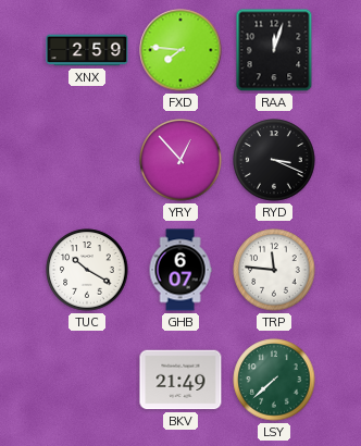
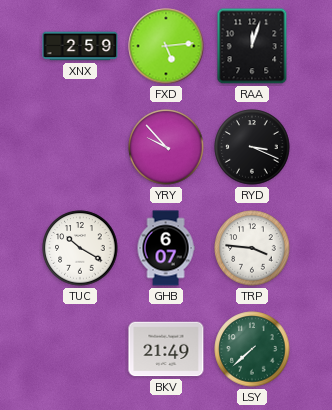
FXD: 7:46 -> 5:14 (166, 46)
YRY: 12:53 -> 9:53 (166, 147)
TRP: 11:46 -> 3:46 (252, 248)
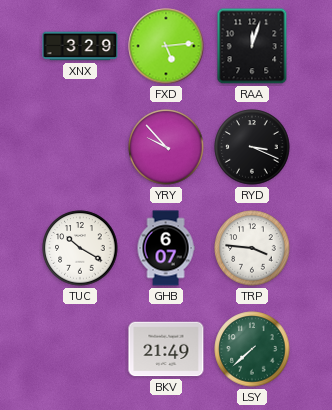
XNX: 2:59 -> 3:29 (80, 46)
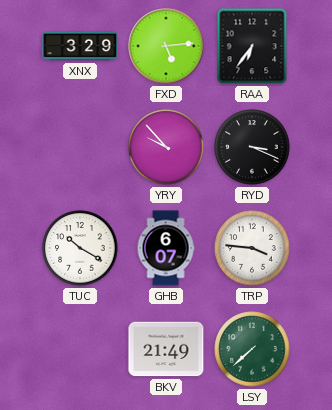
RAA: 12:03 -> 6:36 (252, 46)
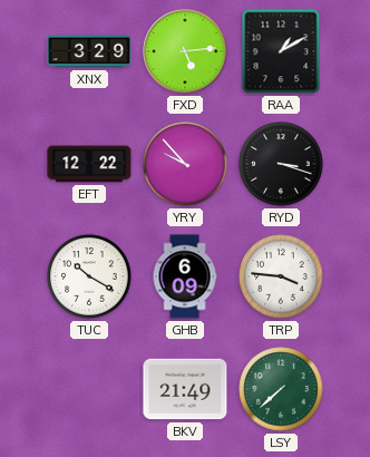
RAA: 6:36 -> 1:10 (281, 51)
EFT: none -> 12:22 (89, 164)
RYD: 3:19 -> 3:18 (281, 164)
GHB: 6:07 -> 6:09 (185, 276)
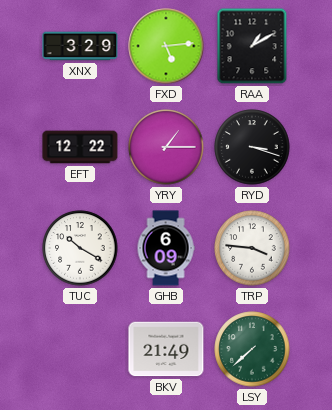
YRY: 9:53 -> 1:15 (166, 147)
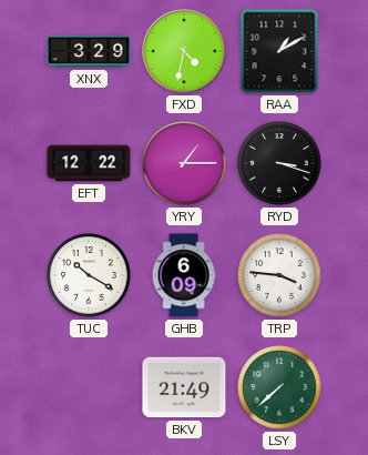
FXD: 5:14 -> 4:32 (184, 51)
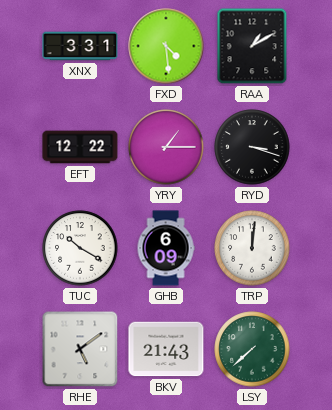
XNX: 3:29 -> 3:31 (80, 46)
FXD: 4:32 -> 4:29 (166, 46)
TRP: 3:46 -> 12:01 (252, 248)
RHE: none -> 5:09 (80, 349)
BKV: 21:49 -> 21:43 (166, 349)
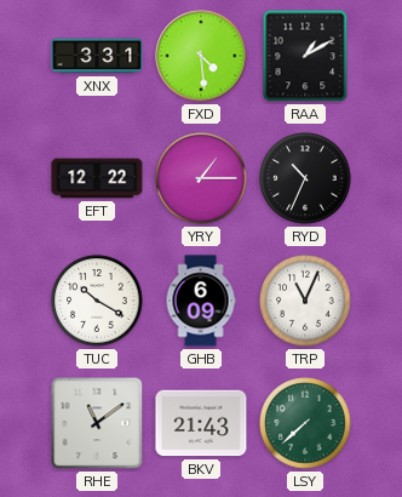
RYD: 3:18 -> 10:34 (305, 178)
TRP: 12:01 -> 11:04 (305, 301)
RHE: 5:09 -> 11:09 (97, 423)
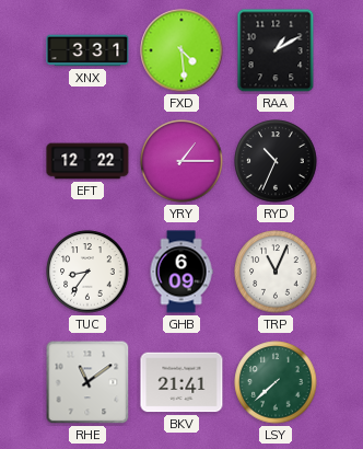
TUC: 10:20 -> 8:36 (87, 272)
BKV: 21:43 -> 21:41 (181, 382)
